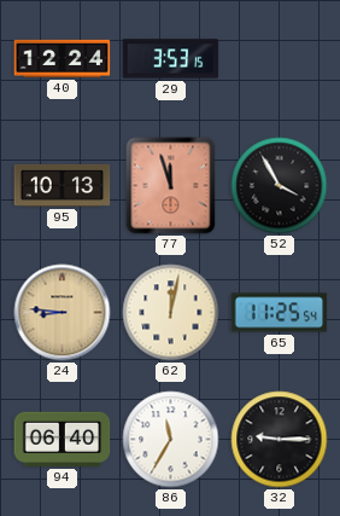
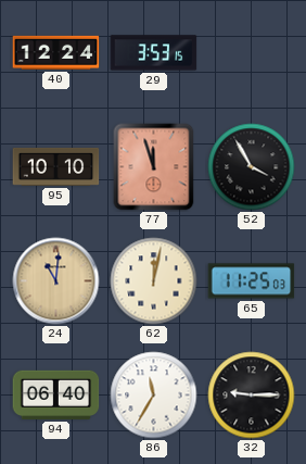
95: 10:13 -> 10:10 (56, 166)
24: 8:46 -> 11:01 (56, 281)
65: 11:25:54 -> 11:25:03 (252, 281)
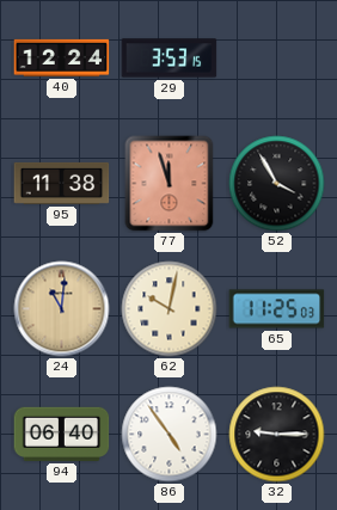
95: 10:10 -> 11:38 (62, 183)
62: 12:02 -> 10:02 (170, 309)
86: 11:35 -> 4:54 (170, 435)
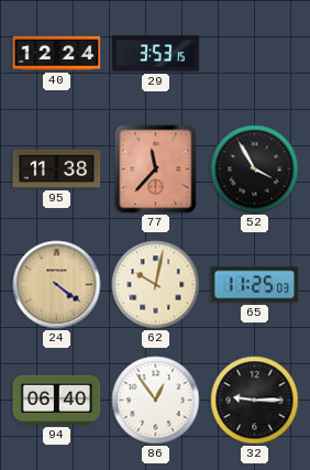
77: 11:57 -> 11:37 (156, 170)
24: 11:01 -> 4:21 (57, 285)
86: 4:54 -> 12:54 (156, 401)
